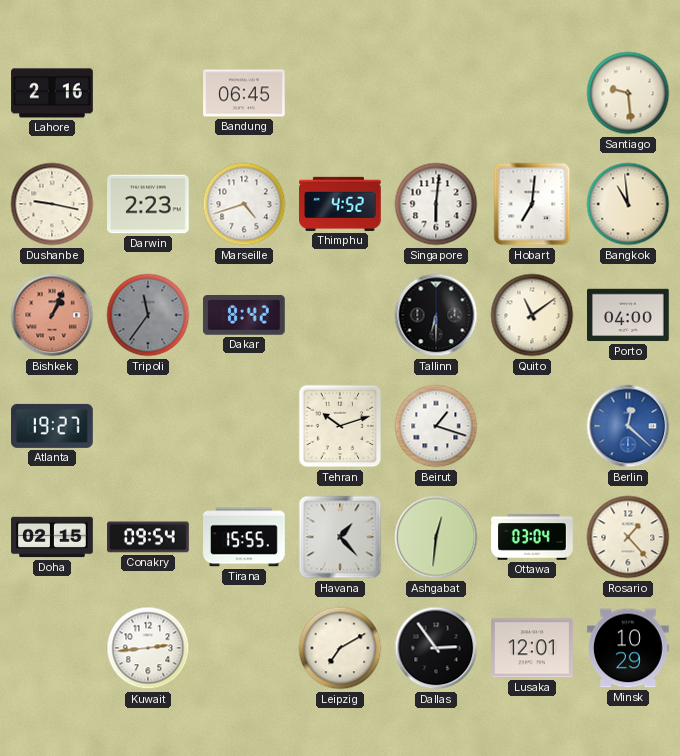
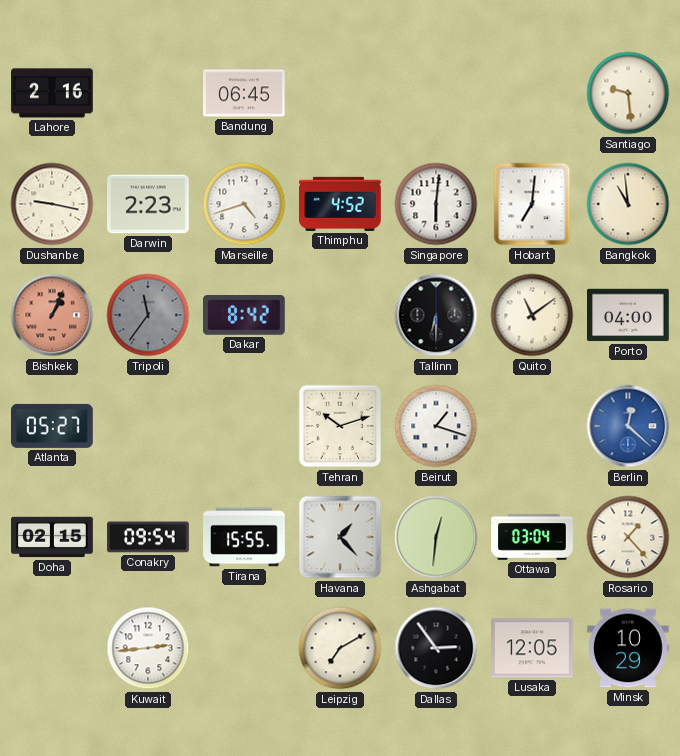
Atlanta: 19:27 -> 05:27 (53, 426)
Lusaka: 12:01 -> 12:05 (533, 648)
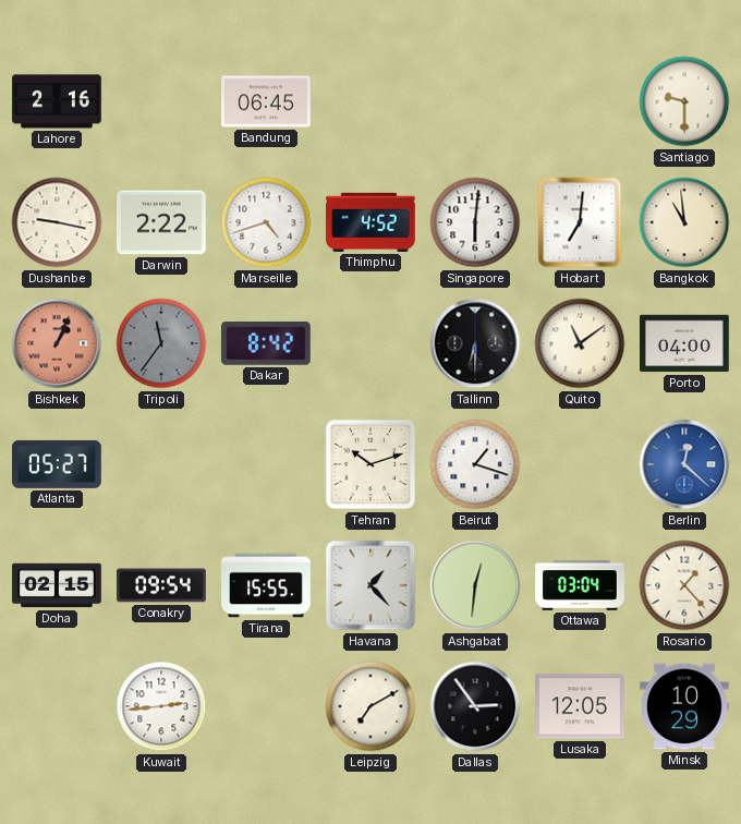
Santiago: 9:29 -> 9:30 (684, 101)
Darwin: 2:23 -> 2:22 (162, 222)
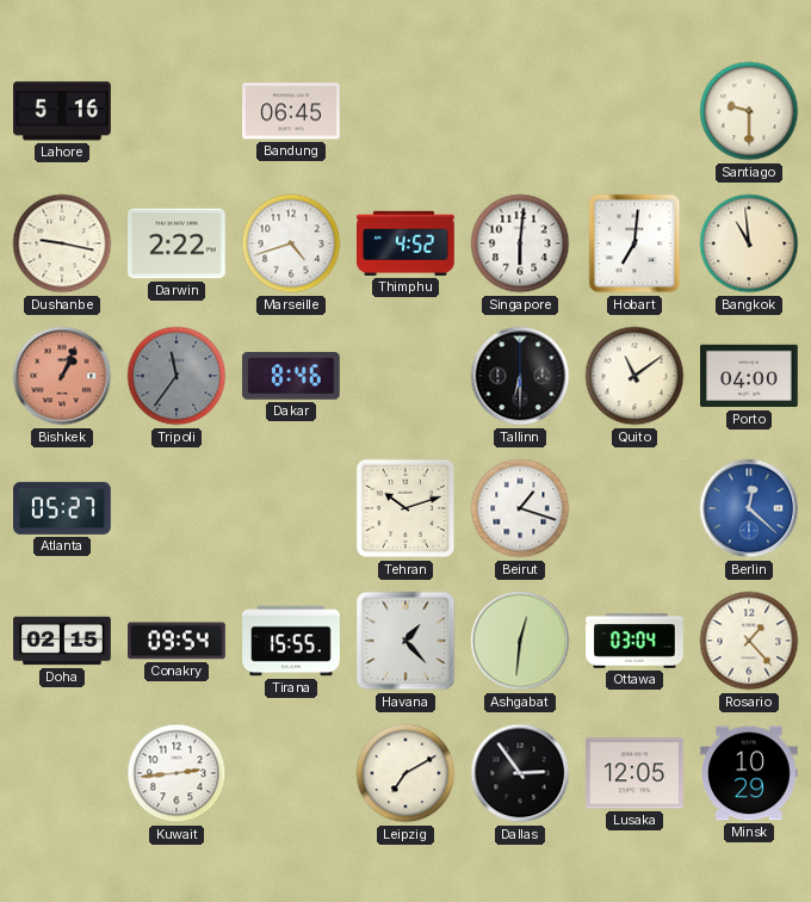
Lahore: 2:16 -> 5:16 (62, 111)
Dakar: 8:42 -> 8:46 (291, 377)
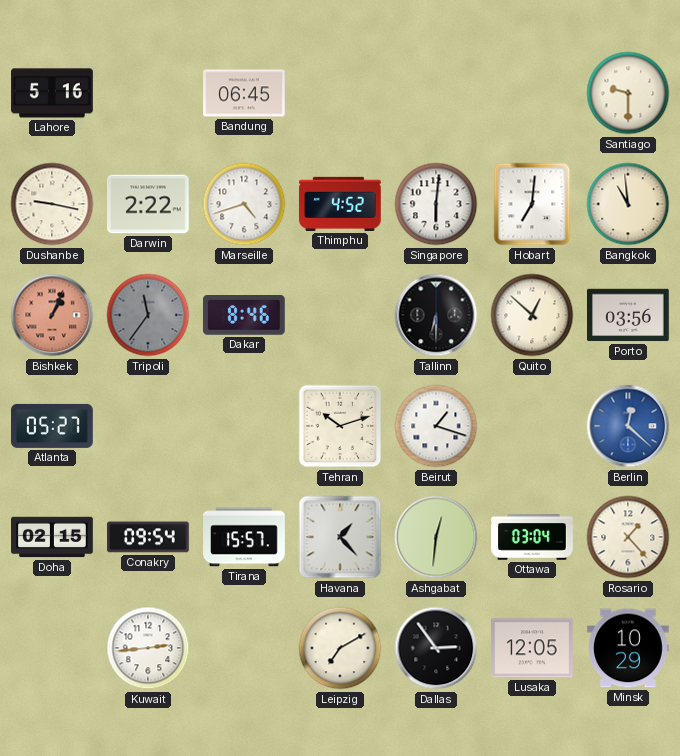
Quito: 11:09 -> 12:52 (532, 315)
Porto: 04:00 -> 03:56 (629, 315)
Tirana: 15:55 -> 15:57 (244, 537)
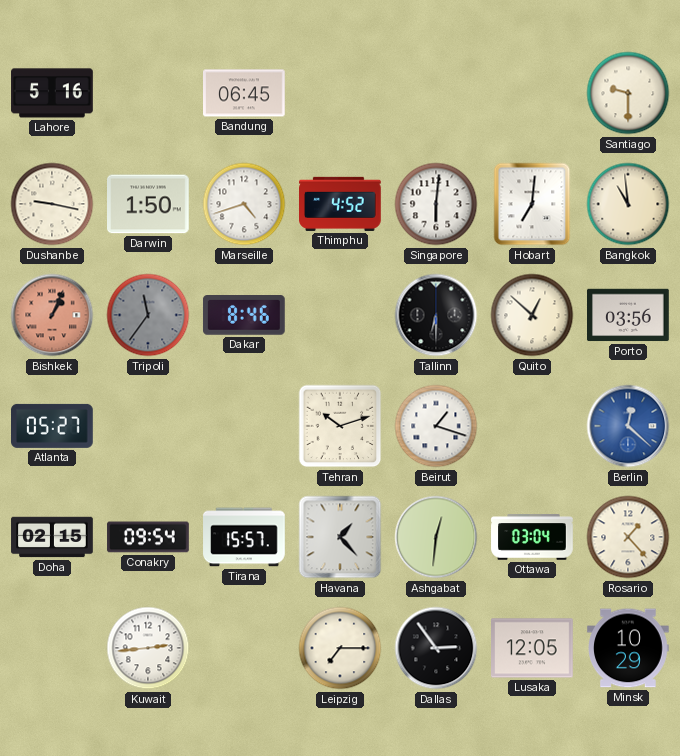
Darwin: 2:22 -> 1:50 (149, 204)
Leipzig: 7:10 -> 7:15 (340, 648)
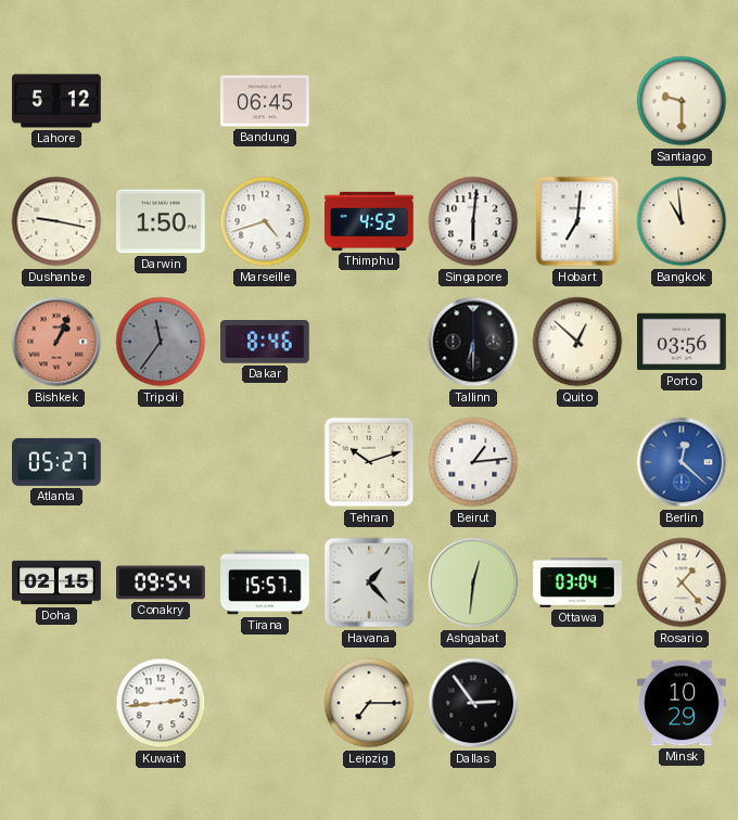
Lahore: 5:16 -> 5:12 (56, 101)
Beirut: 1:18 -> 1:14 (473, 462)
Lusaka: 12:05 -> none (533, 648)
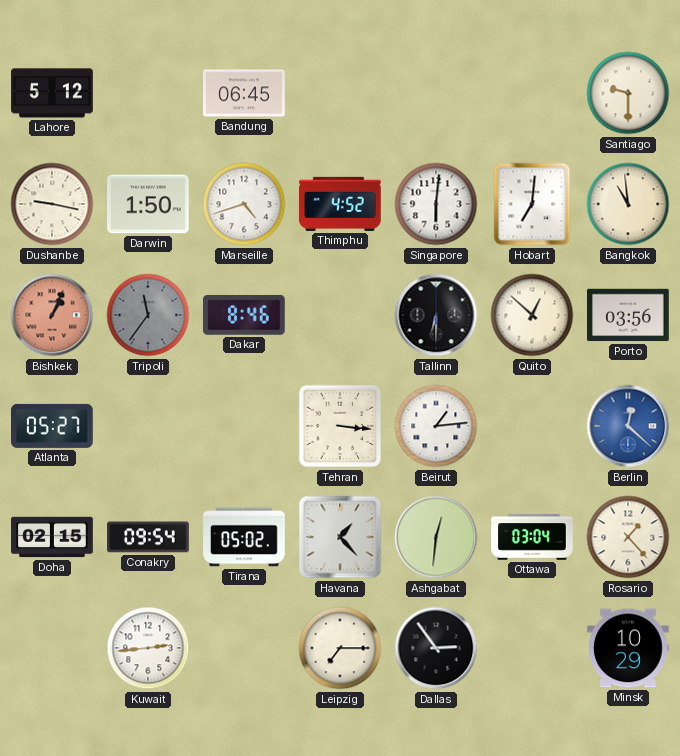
Tehran: 10:12 -> 3:16 (340, 426)
Tirana: 15:57 -> 05:02 (244, 537)
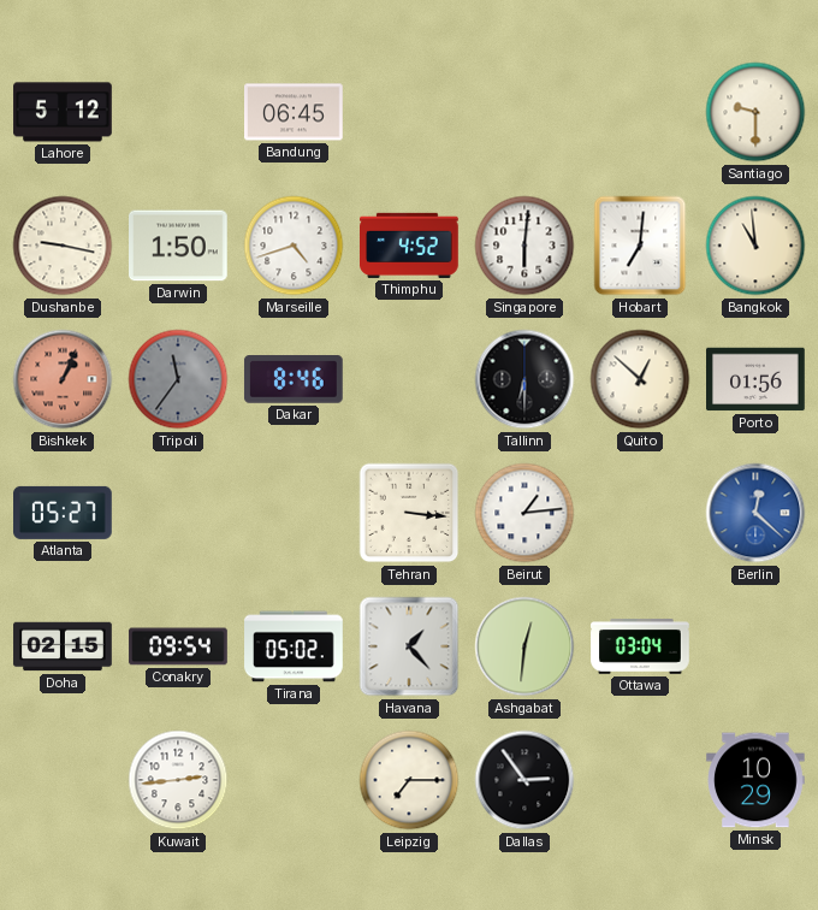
Porto: 03:56 -> 01:56 (757, 379)
Rosario: 1:23 -> none (628, 537)
